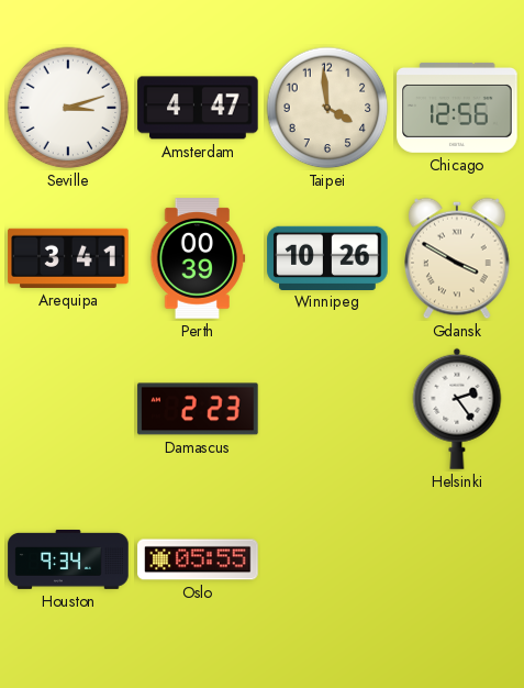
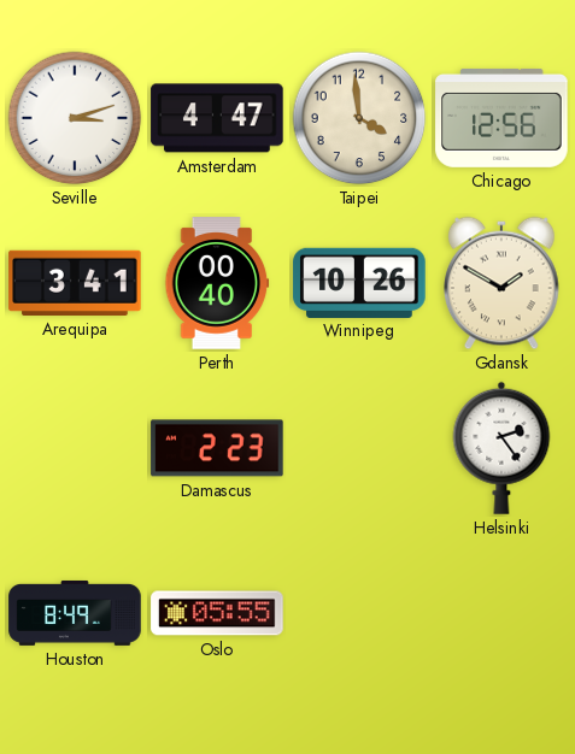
Perth: 00:39 -> 00:40 (217, 283)
Gdansk: 3:50 -> 1:50 (503, 283)
Houston: 9:34 -> 8:49 (75, 613)
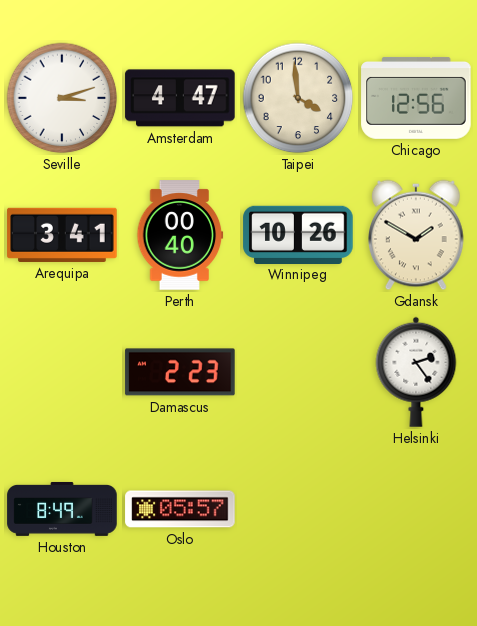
Oslo: 05:55 -> 05:57 (180, 509)
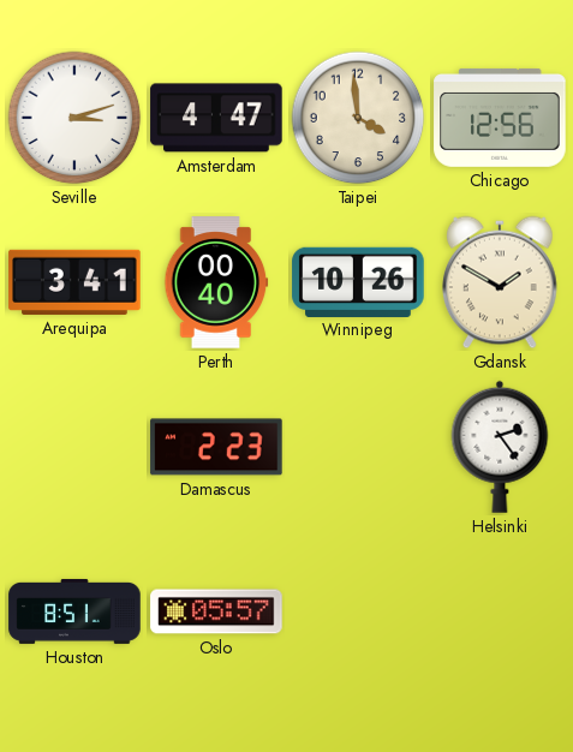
Houston: 8:49 -> 8:51 (74, 611)
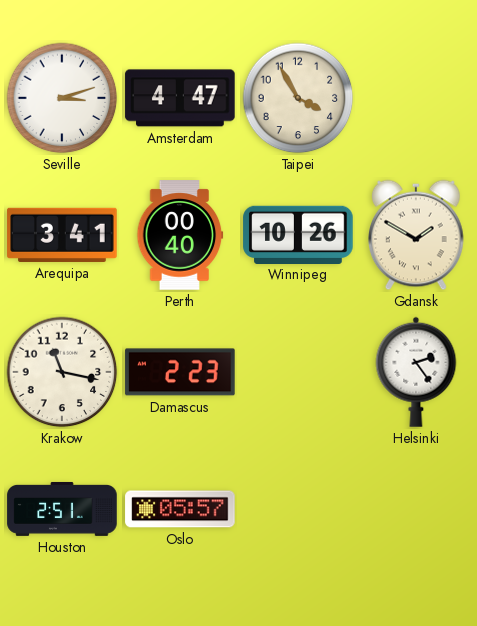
Taipei: 3:59 -> 3:55 (298, 98)
Chicago: 12:56 -> none (500, 118)
Krakow: none -> 11:17 (62, 372)
Houston: 8:51 -> 2:51 (62, 509)
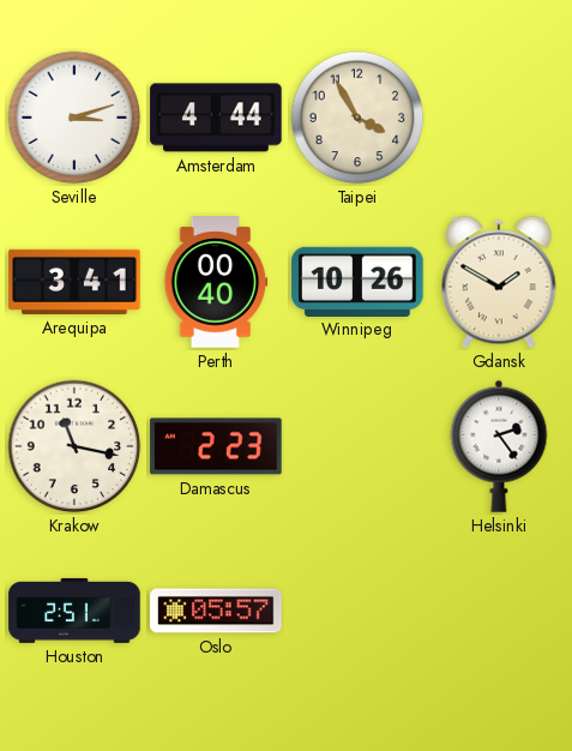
Amsterdam: 4:47 -> 4:44 (216, 118)
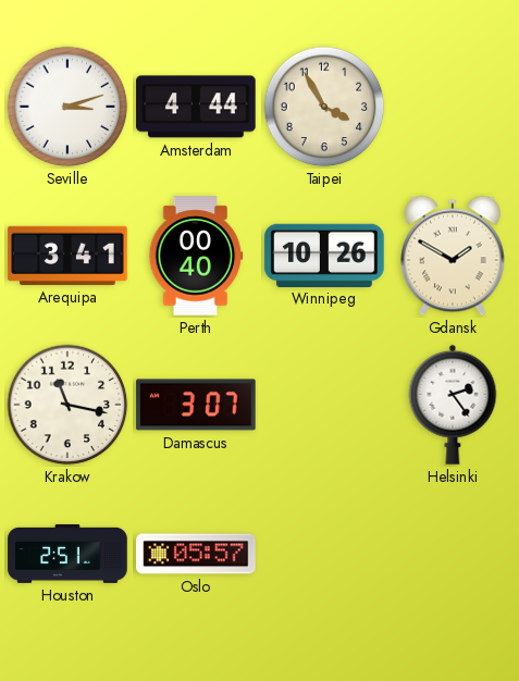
Damascus: 2:23 -> 3:07 (196, 405)
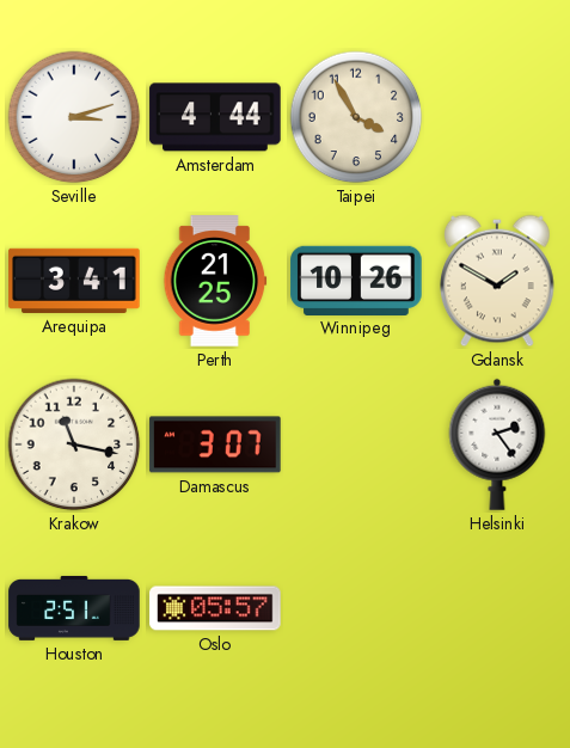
Perth: 00:40 -> 21:25 (215, 281)
